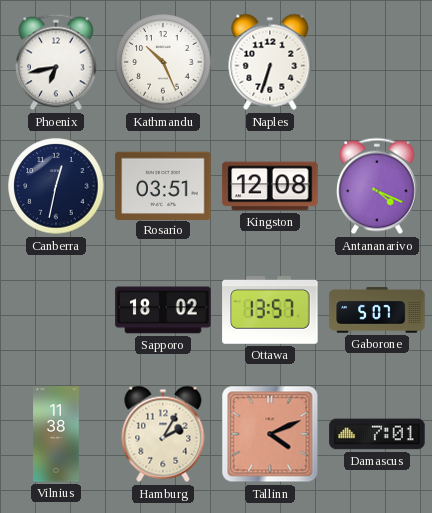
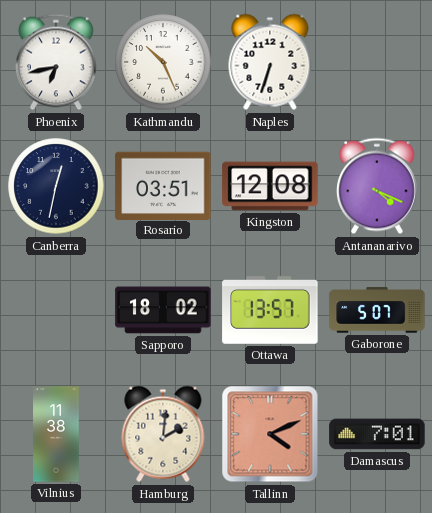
Hamburg: 2:05 -> 2:01 (163, 434)
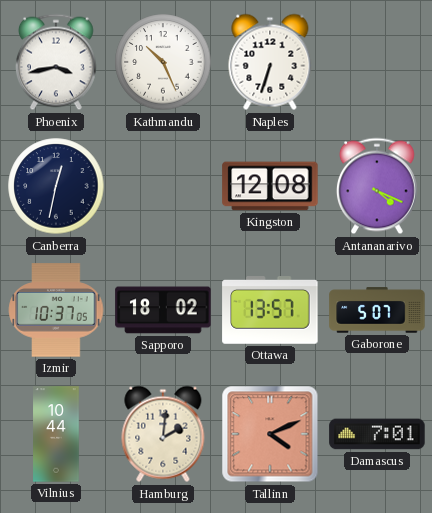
Phoenix: 6:43 -> 3:43 (56, 62)
Rosario: 03:51 -> none (163, 185)
Izmir: none -> 10:37 (56, 310)
Vilnius: 11:38 -> 10:44 (56, 434)
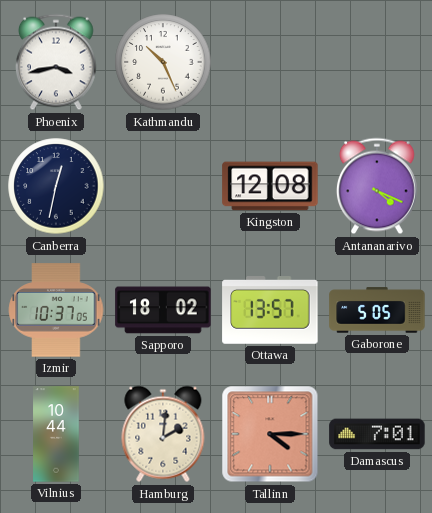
Naples: 6:33 -> none (270, 62)
Gaborone: 5:07 -> 5:05 (377, 310)
Tallinn: 4:11 -> 4:15 (270, 434)
